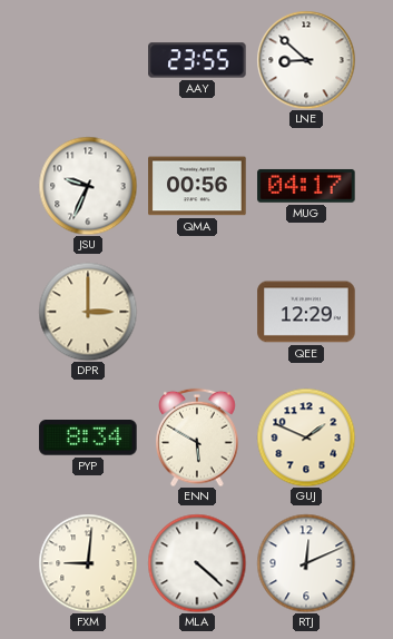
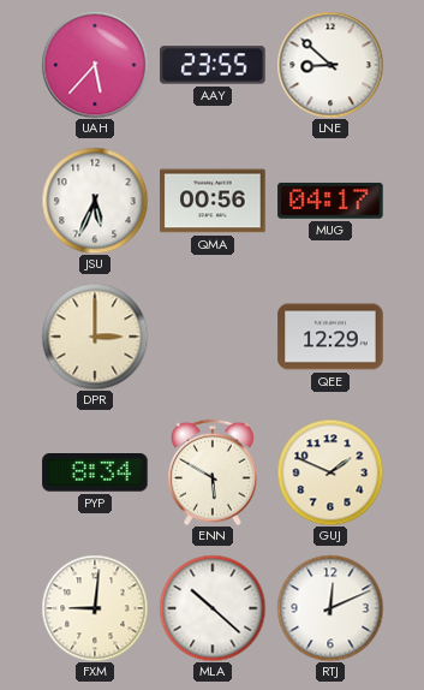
UAH: none -> 5:37 (95, 65)
JSU: 9:34 -> 5:34 (95, 201)
MLA: 4:22 -> 10:22 (213, 608)
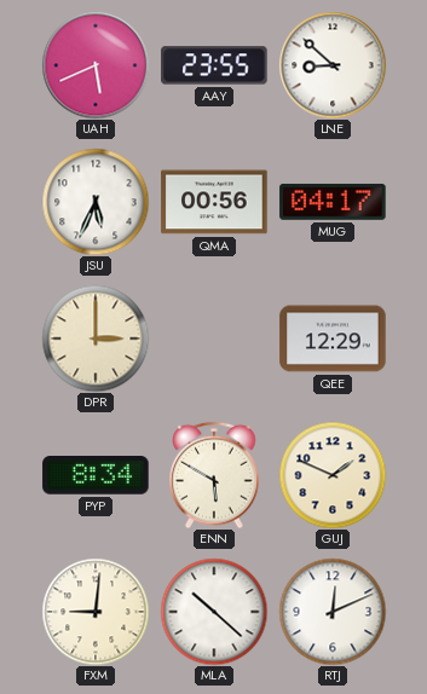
UAH: 5:37 -> 5:41 (96, 65)
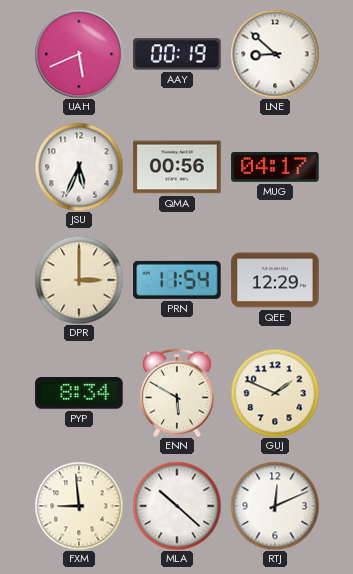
AAY: 23:55 -> 00:19 (177, 54)
PRN: none -> 11:54 (177, 280)
FXM: 9:01 -> 8:59 (79, 506)
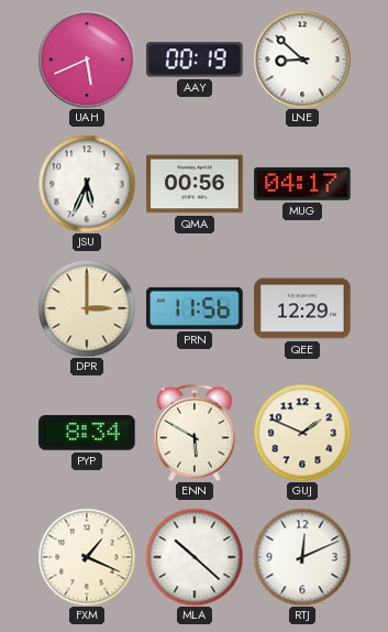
PRN: 11:54 -> 11:56 (195, 308)
FXM: 8:59 -> 1:19 (87, 557)
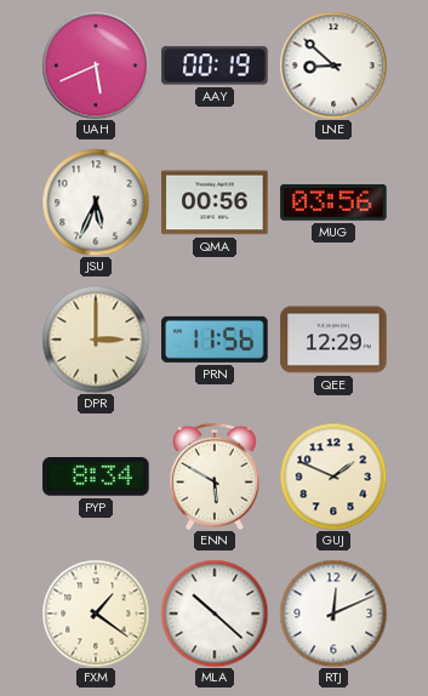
MUG: 04:17 -> 03:56 (333, 202)
FXM: 1:19 -> 1:21 (96, 614)
